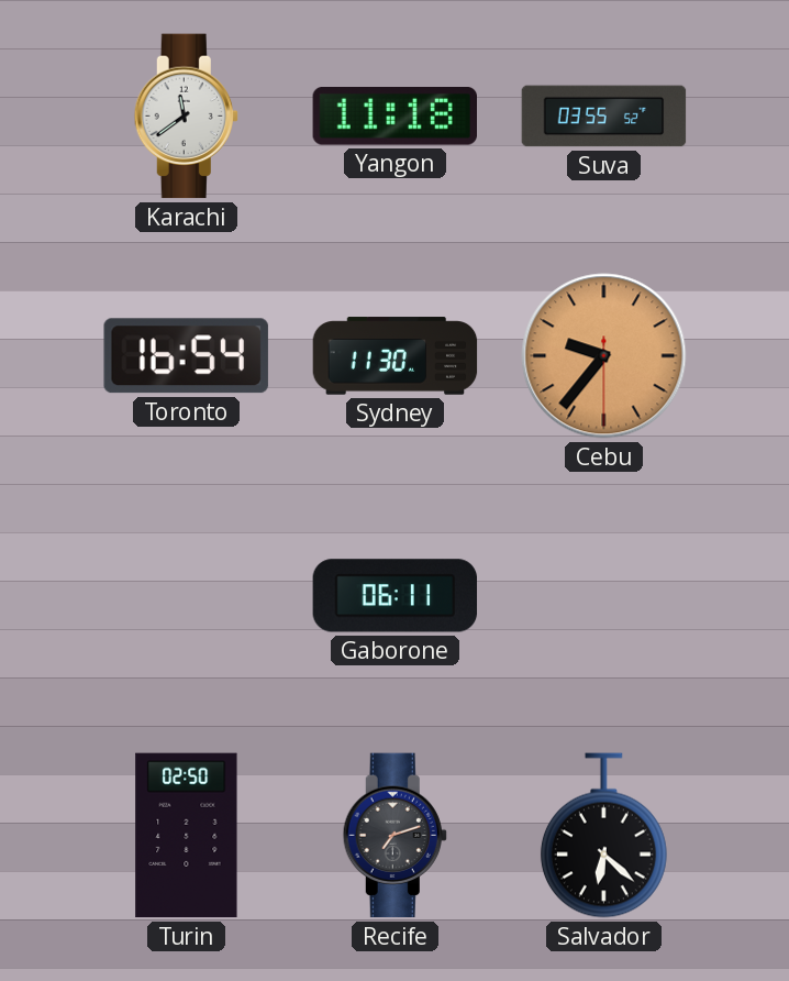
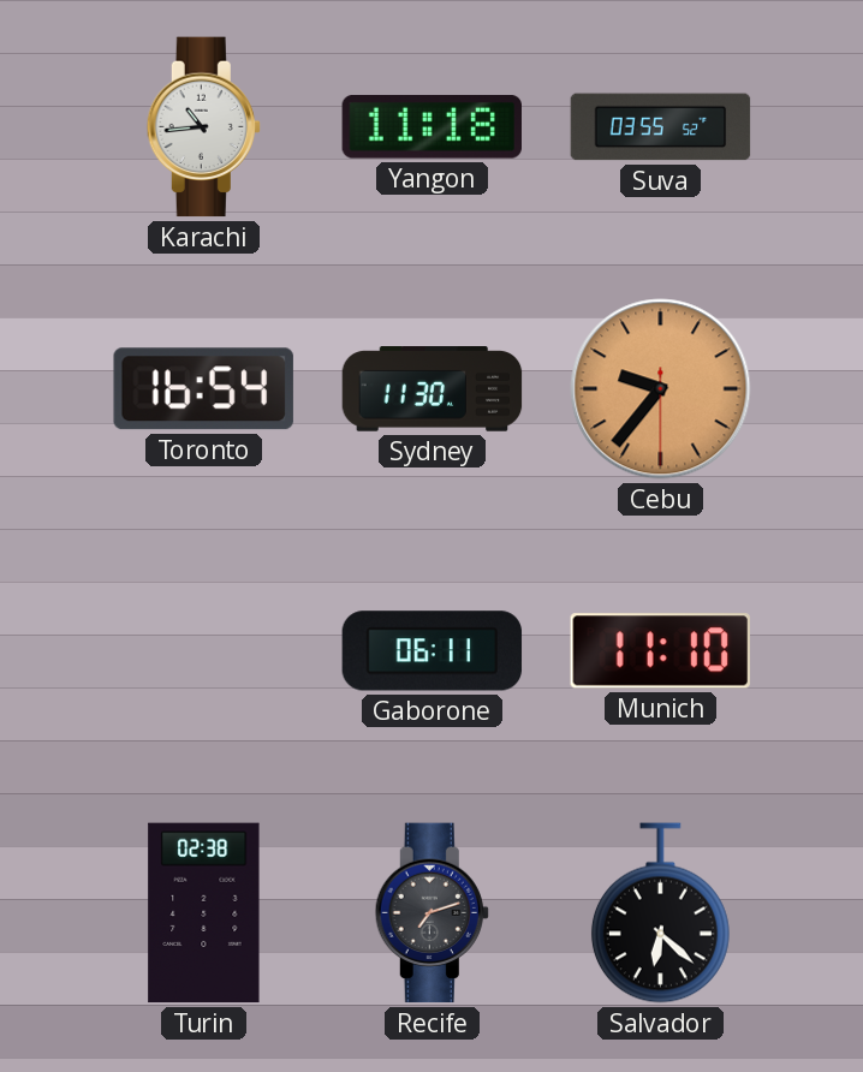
Karachi: 11:39 -> 10:44 (203, 127)
Munich: none -> 11:10 (660, 651)
Turin: 02:50 -> 02:38 (204, 913)
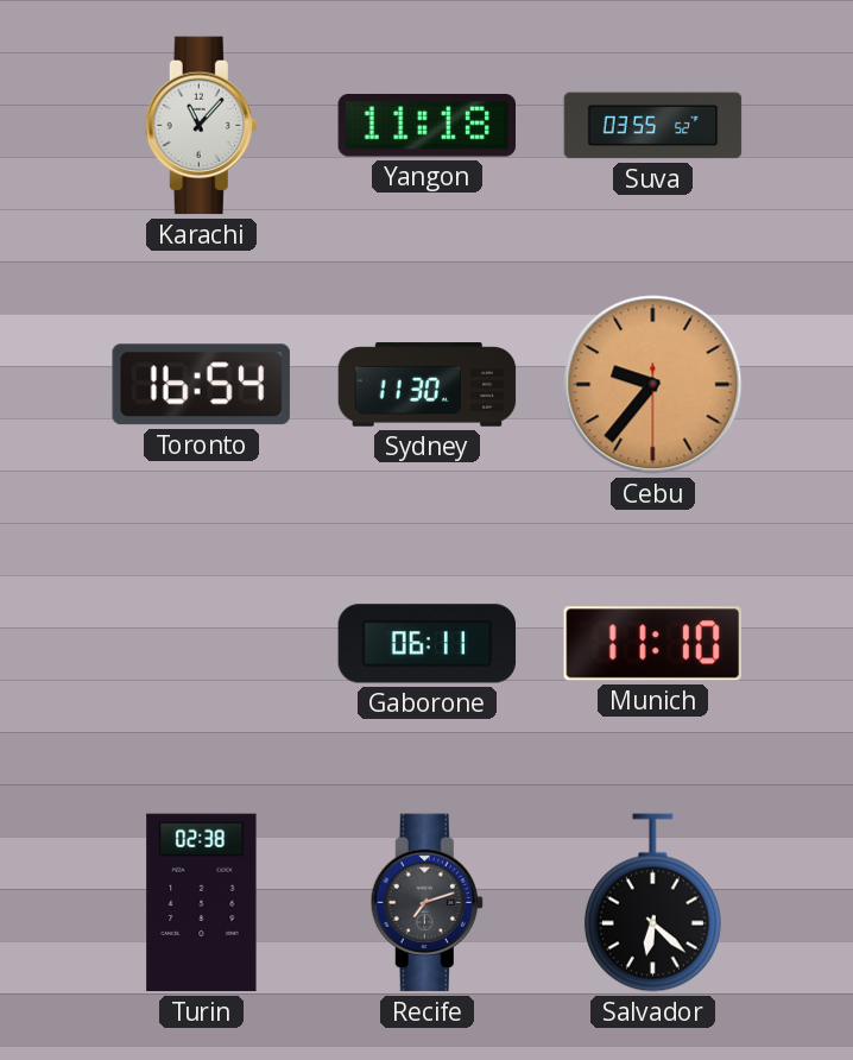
Karachi: 10:44 -> 11:07 (201, 126)
